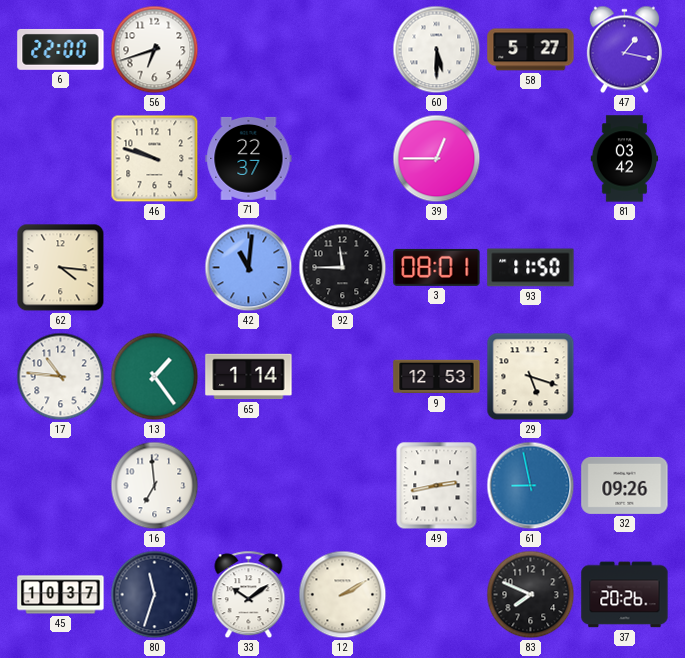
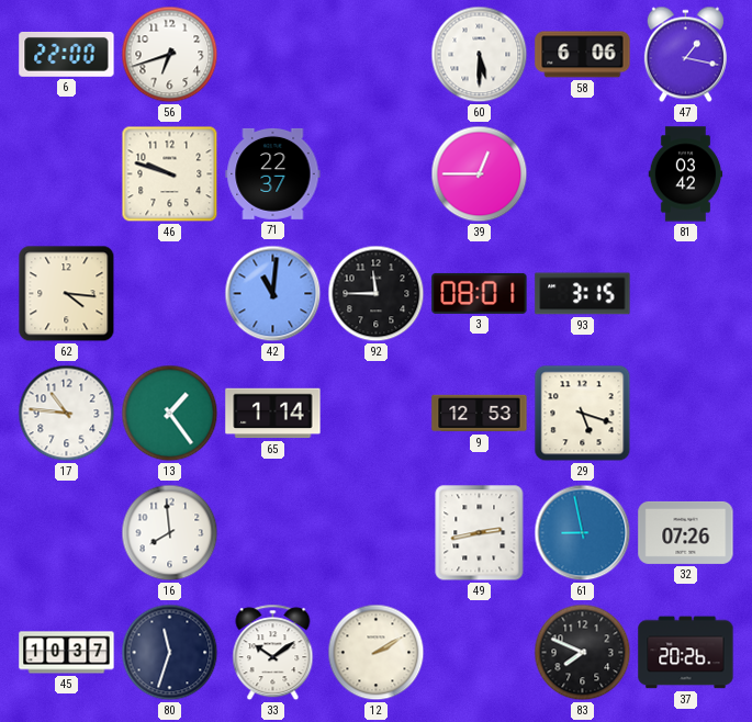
58: 5:27 -> 6:06 (583, 55)
93: 11:50 -> 3:15 (583, 294)
16: 6:59 -> 7:59 (170, 533)
32: 09:26 -> 07:26 (686, 532)
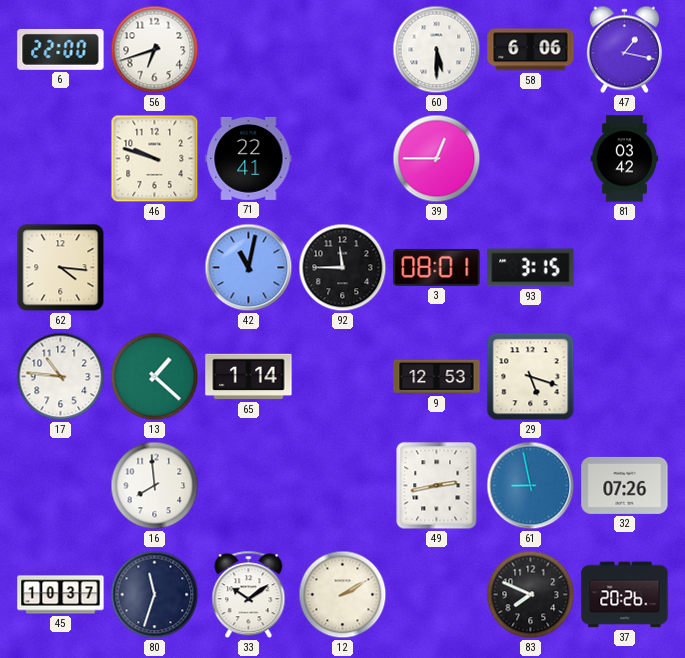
71: 22:37 -> 22:41 (249, 158)
42: 11:01 -> 11:02 (249, 268)
13: 1:24 -> 1:22 (155, 377)
